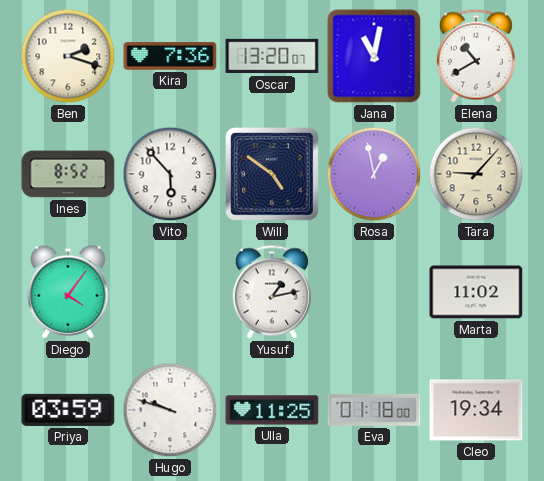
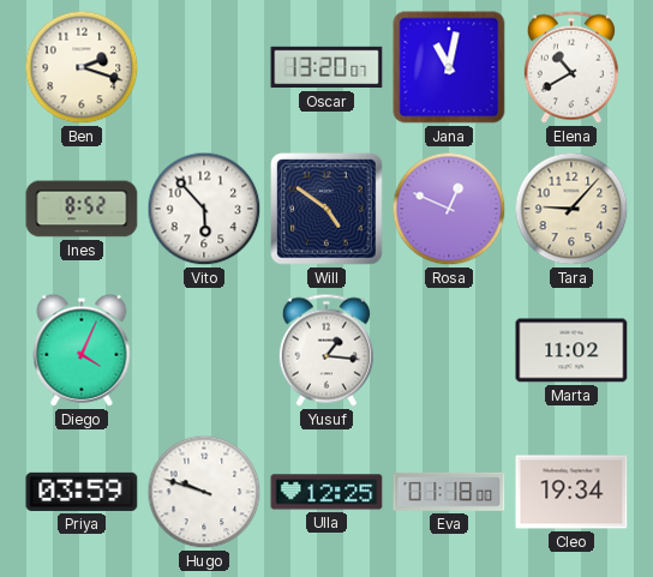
Kira: 7:36 -> none (170, 56)
Rosa: 12:58 -> 12:49 (449, 209)
Diego: 4:06 -> 4:04 (82, 350)
Yusuf: 1:13 -> 1:16 (326, 350)
Ulla: 11:25 -> 12:25 (326, 492)
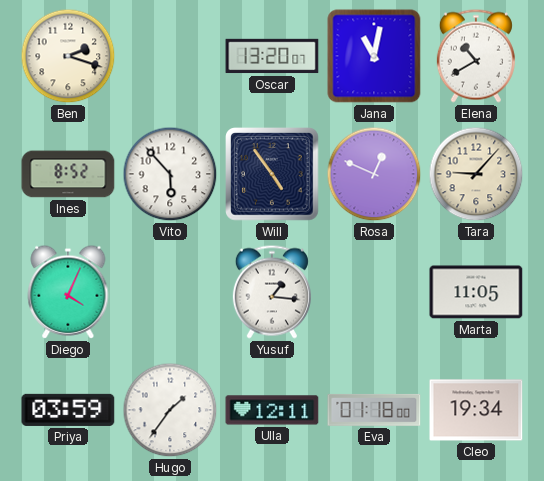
Will: 4:51 -> 4:54 (272, 174)
Marta: 11:02 -> 11:05 (476, 292)
Hugo: 9:48 -> 1:36 (170, 410)
Ulla: 12:25 -> 12:11 (272, 410)
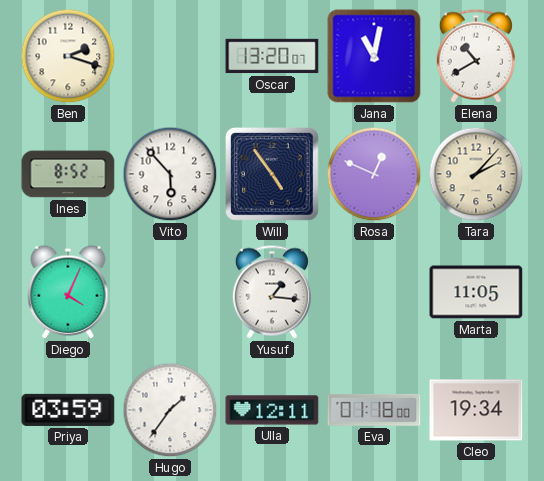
Tara: 9:07 -> 2:07 (476, 174)
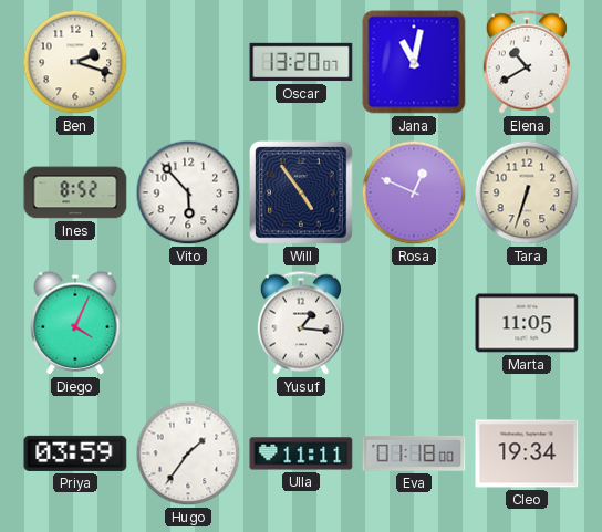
Tara: 2:07 -> 6:33 (527, 192)
Ulla: 12:11 -> 11:11 (301, 453)
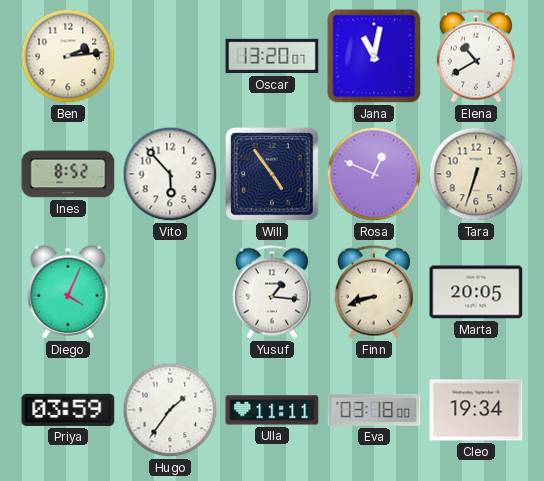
Ben: 2:18 -> 2:14 (68, 56)
Finn: none -> 8:42 (374, 292)
Marta: 11:05 -> 20:05 (476, 292)
Eva: 01:18 -> 03:18 (374, 410)
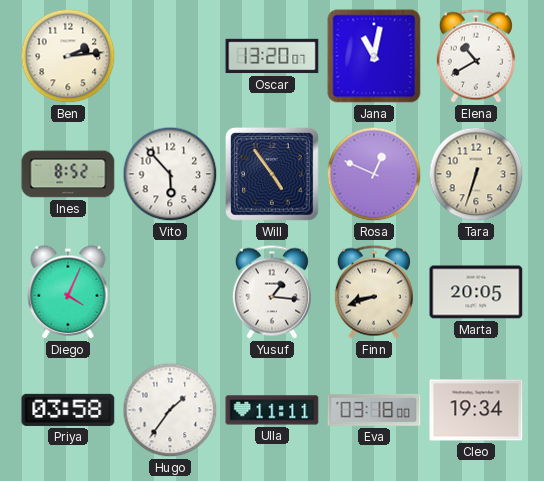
Priya: 03:59 -> 03:58 (68, 410)
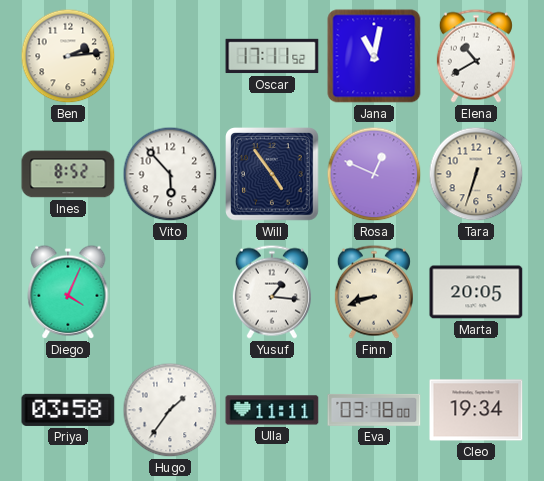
Oscar: 13:20 -> 17:11 (272, 56)
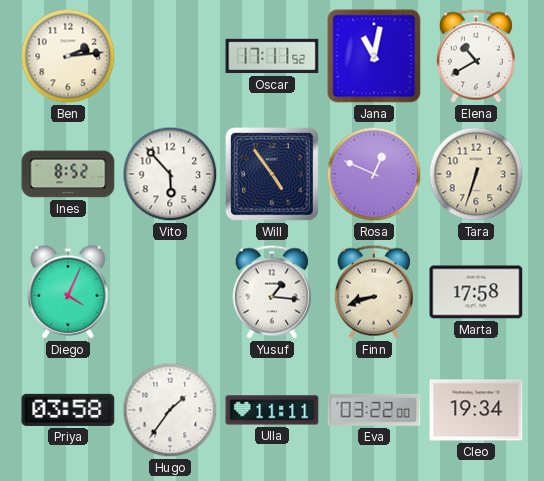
Marta: 20:05 -> 17:58 (476, 292)
Eva: 03:18 -> 03:22 (374, 410)
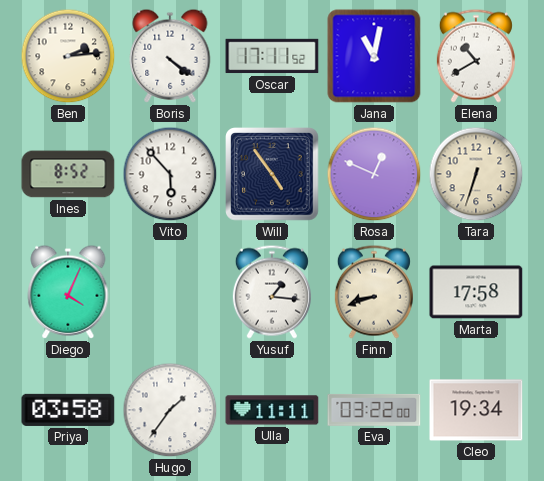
Boris: none -> 4:21 (170, 56)
